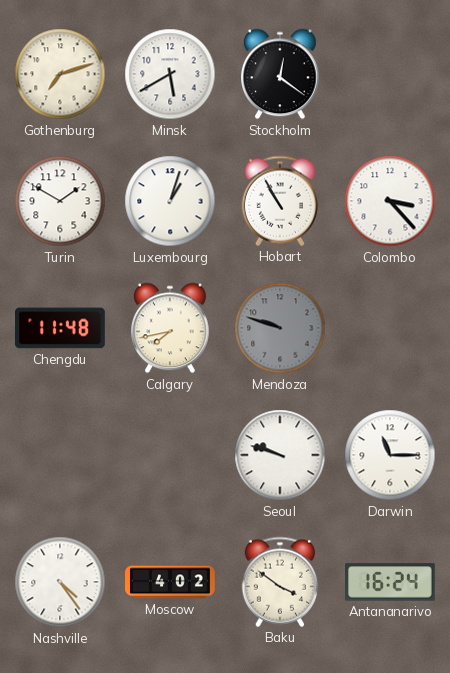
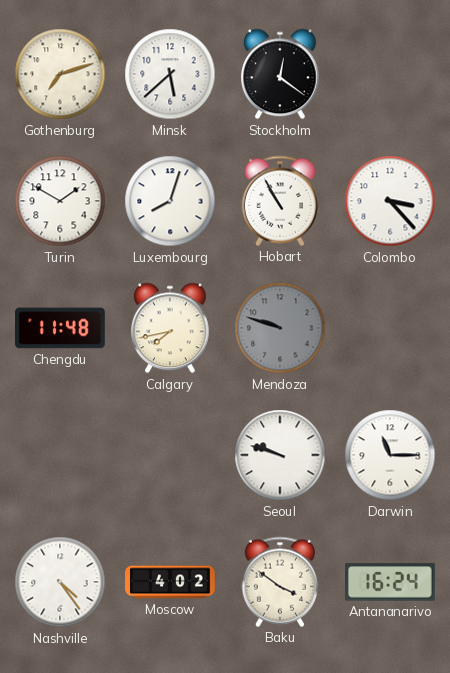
Minsk: 5:40 -> 5:38 (170, 74)
Luxembourg: 1:03 -> 8:03 (170, 201)
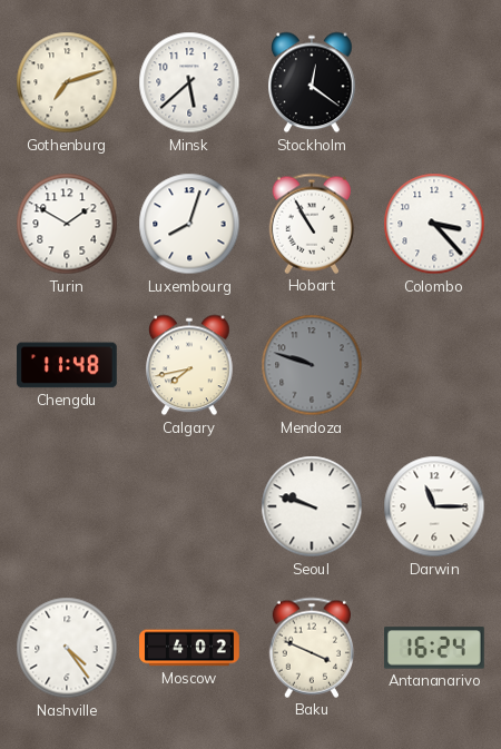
Baku: 3:51 -> 3:49 (311, 648)
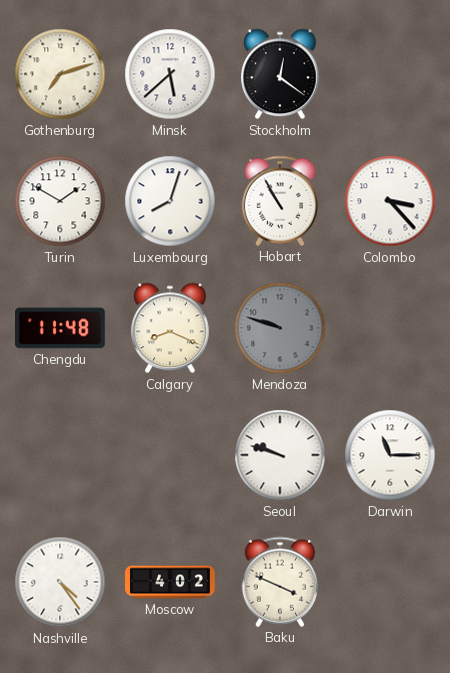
Calgary: 7:43 -> 8:19 (170, 328)
Antananarivo: 16:24 -> none (435, 648)
